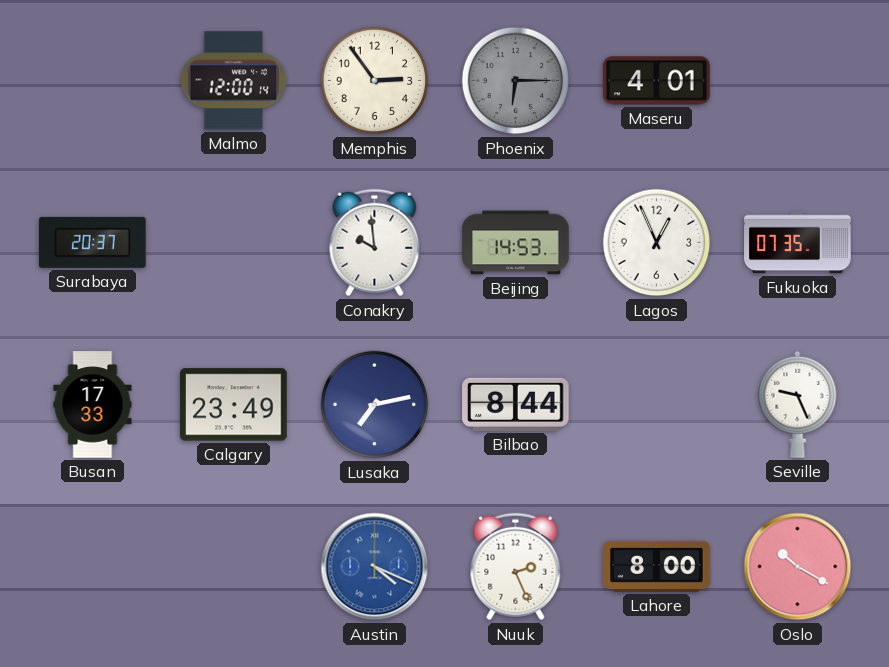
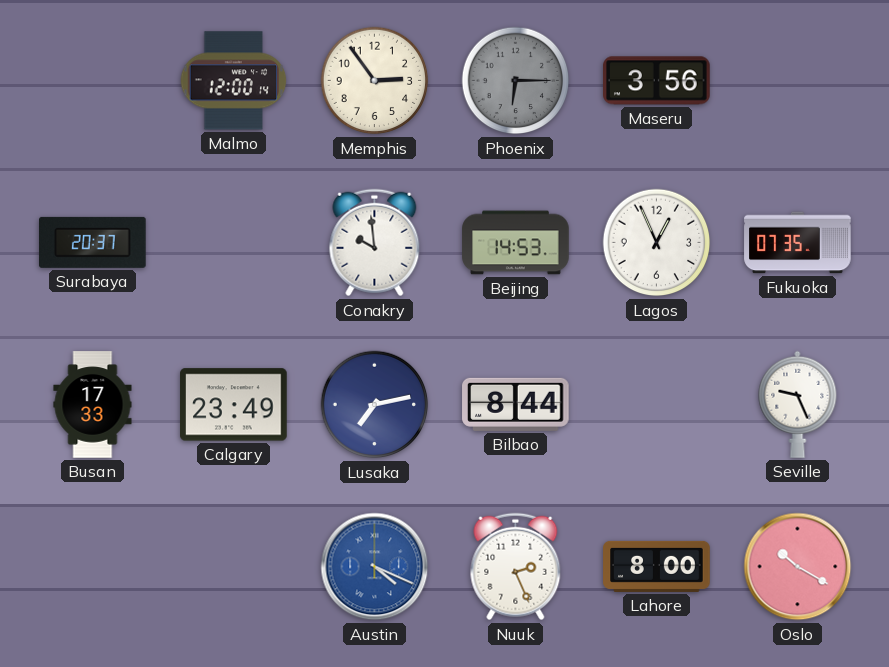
Maseru: 4:01 -> 3:56 (657, 81)
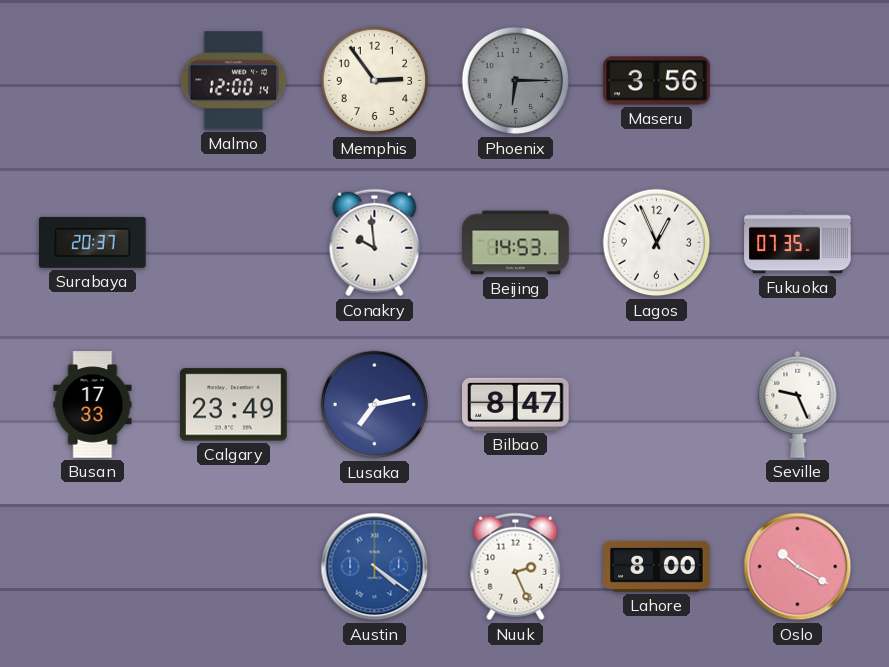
Bilbao: 8:44 -> 8:47 (516, 404)
Austin: 4:19 -> 4:21 (375, 567)
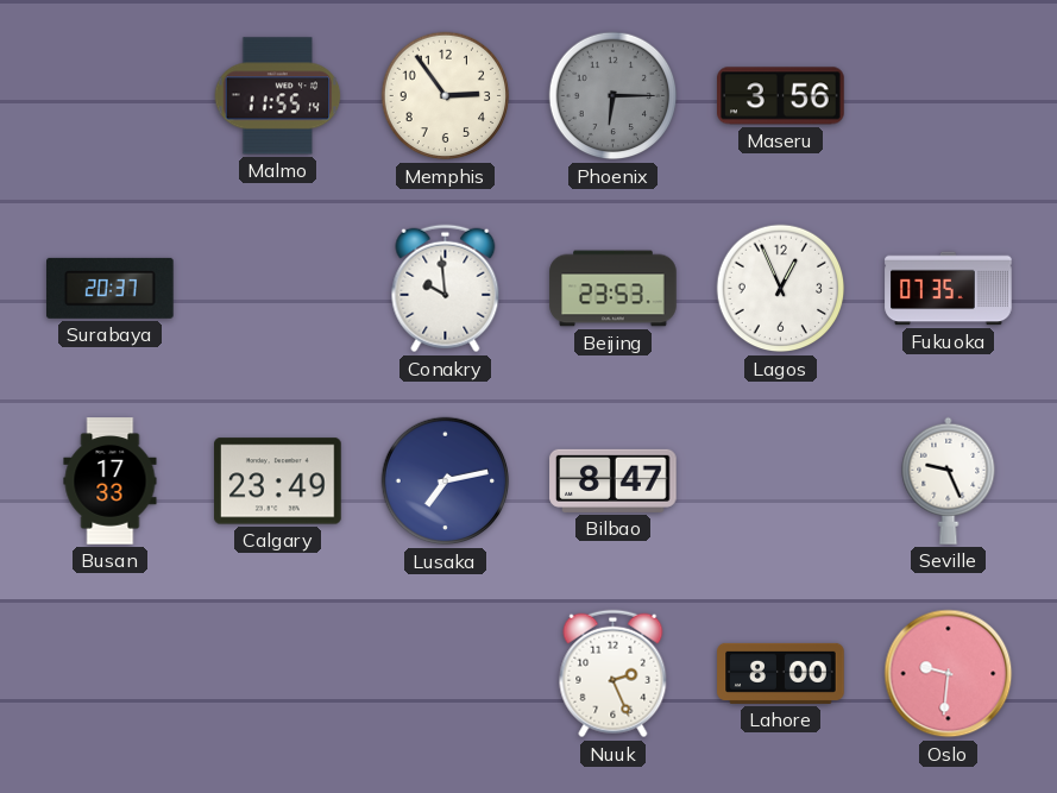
Malmo: 12:00 -> 11:55 (278, 96)
Beijing: 14:53 -> 23:53 (614, 289)
Austin: 4:21 -> none (375, 567)
Oslo: 10:20 -> 9:31 (949, 674)
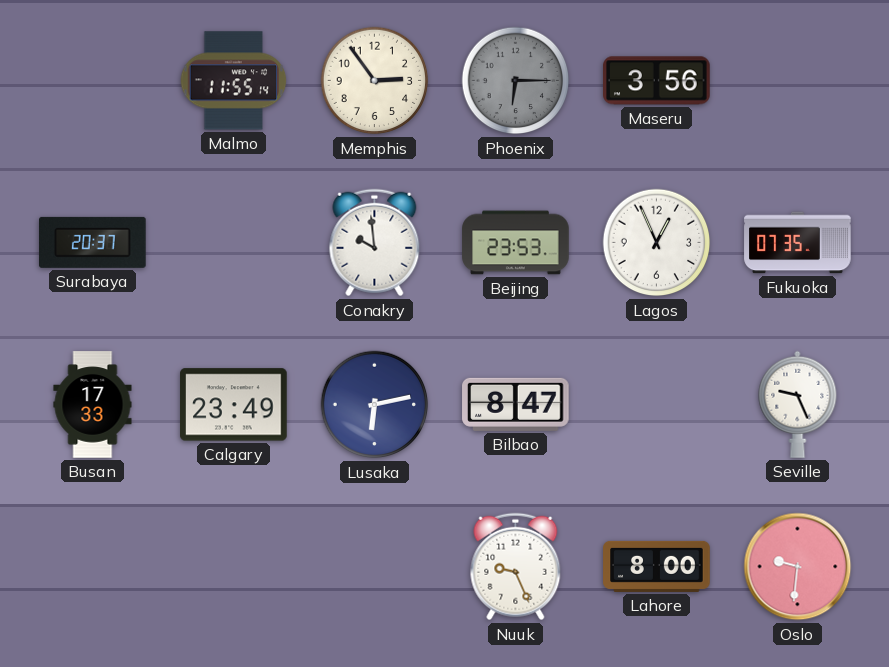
Lusaka: 7:13 -> 6:13 (375, 405)
Nuuk: 2:26 -> 9:26 (516, 567)
